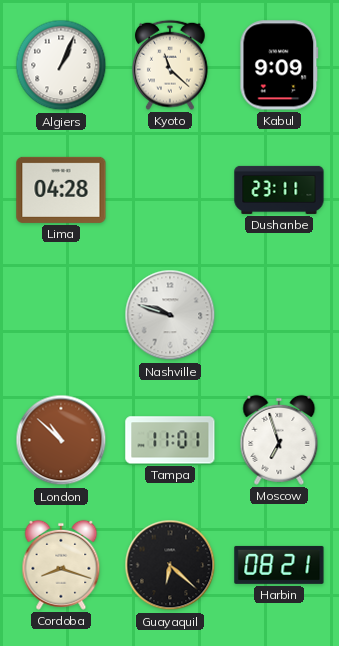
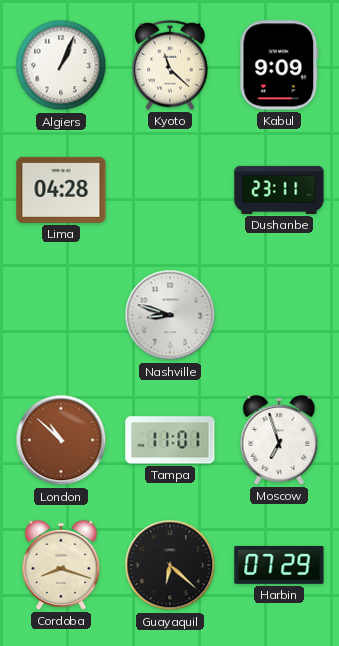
Nashville: 9:48 -> 8:48 (170, 315)
Harbin: 08:21 -> 07:29 (279, 565)
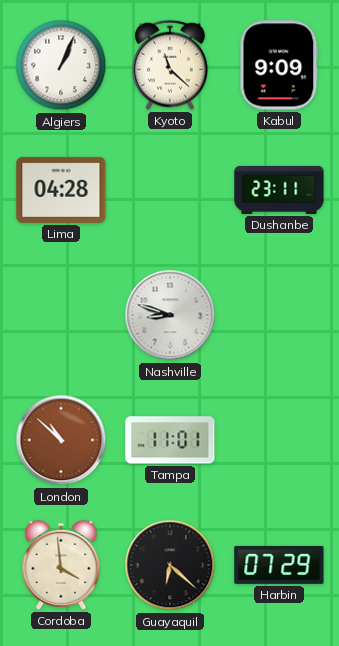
Moscow: 6:57 -> none (279, 440)
Cordoba: 8:18 -> 3:59 (61, 565)
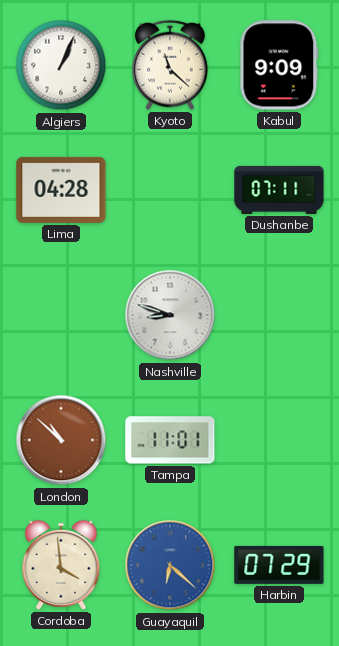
Dushanbe: 23:11 -> 07:11 (279, 190)
Guayaquil dial: black -> blue (170, 565)
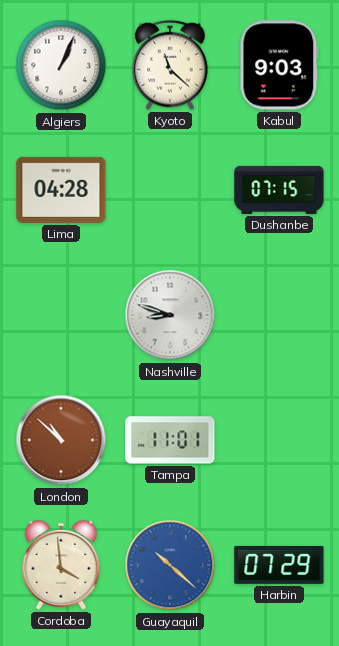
Kabul: 9:09 -> 9:03 (279, 65)
Dushanbe: 07:11 -> 07:15 (279, 190)
Guayaquil: 6:22 -> 10:22 (170, 565)
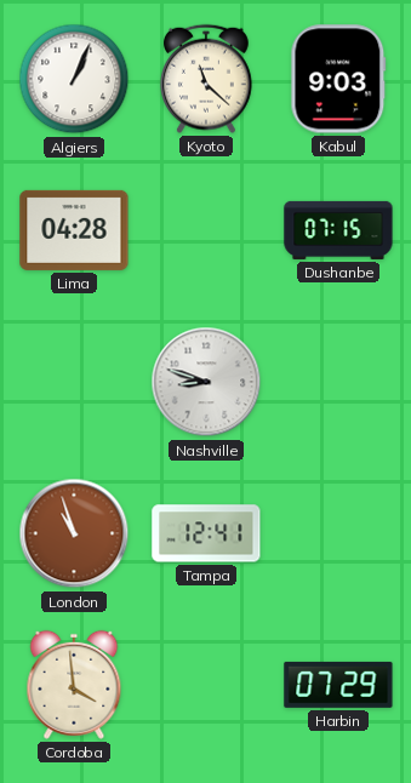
London: 10:52 -> 10:57 (74, 533)
Tampa: 11:01 -> 12:41 (206, 533)
Guayaquil: 10:22 -> none (170, 565)
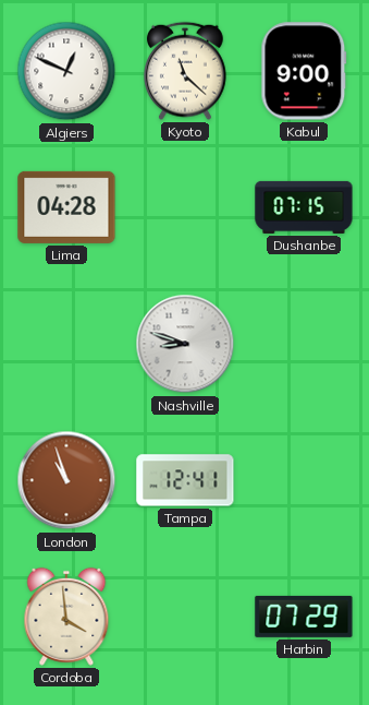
Algiers: 1:04 -> 12:49 (66, 71)
Kabul: 9:03 -> 9:00 (304, 71)
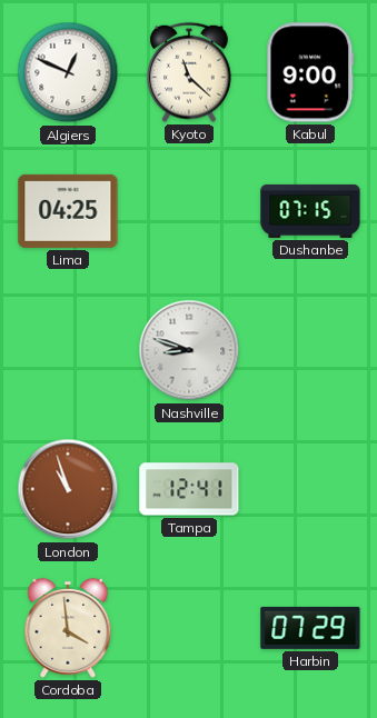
Lima: 04:28 -> 04:25 (68, 211)
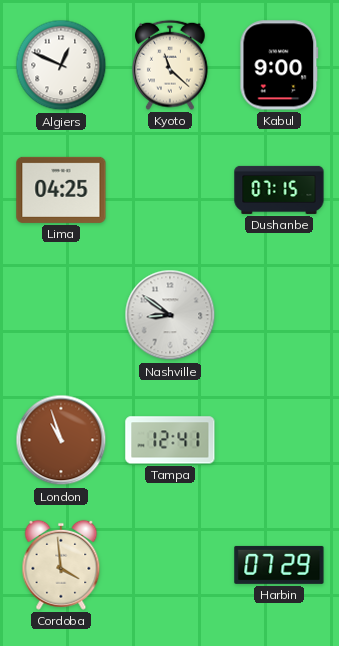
Nashville: 8:48 -> 8:51 (170, 315)
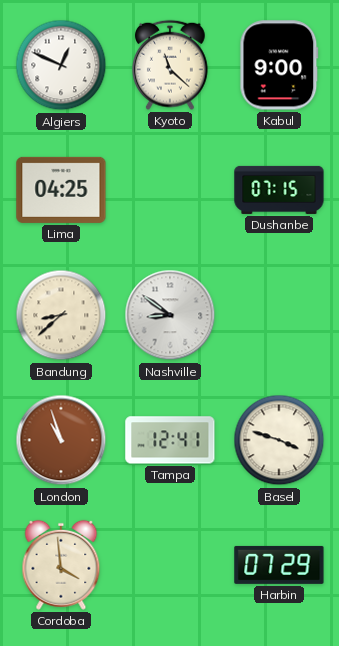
Bandung: none -> 8:38 (61, 315)
Basel: none -> 3:48 (279, 440)
